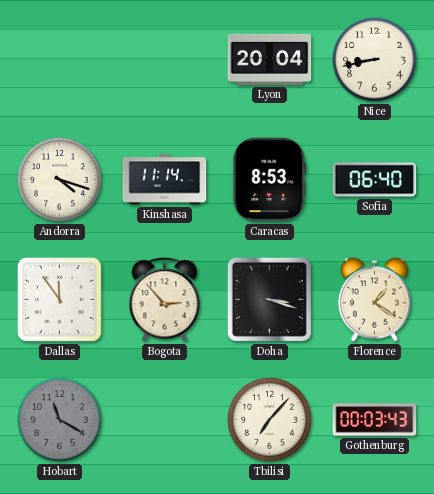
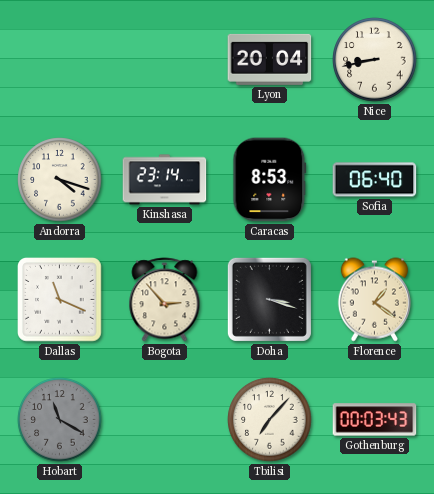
Kinshasa: 11:14 -> 23:14 (165, 180)
Dallas: 11:54 -> 11:19 (60, 300)
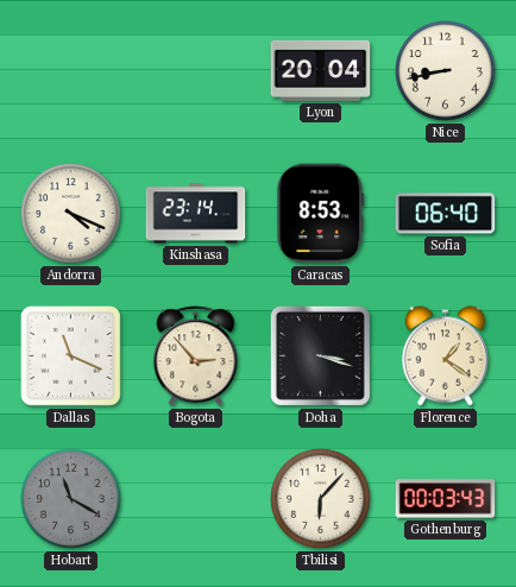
Andorra: 4:18 -> 4:19 (71, 214)
Tbilisi: 7:07 -> 6:07 (321, 499)
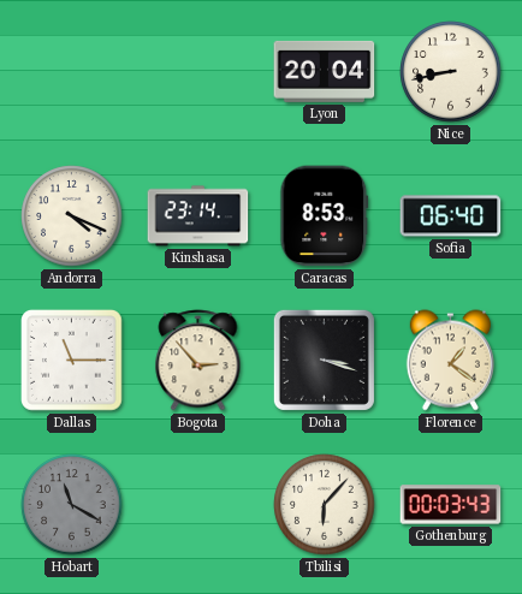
Dallas: 11:19 -> 11:15 (72, 361)
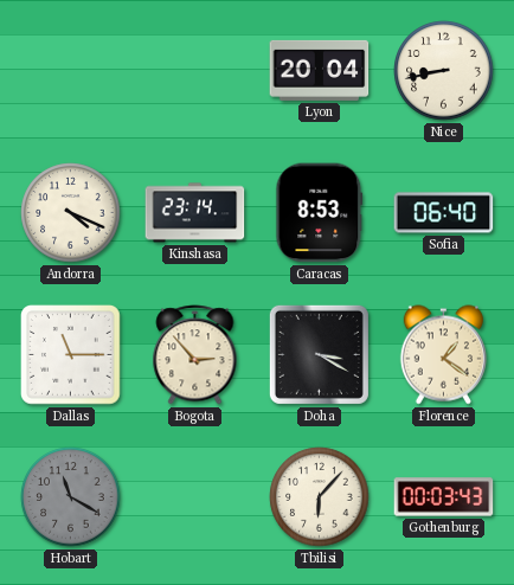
Doha: 3:18 -> 3:20 (319, 354)
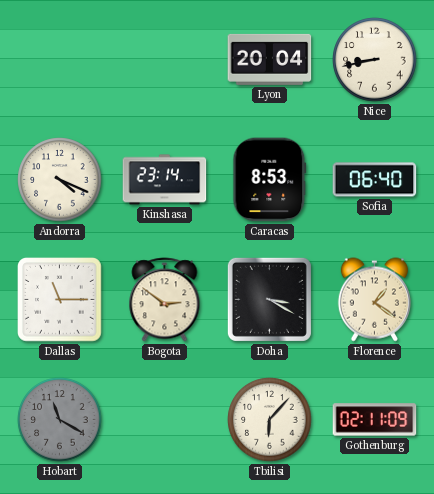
Bogota: 2:53 -> 2:51 (165, 300)
Gothenburg: 00:03 -> 02:11 (375, 420)
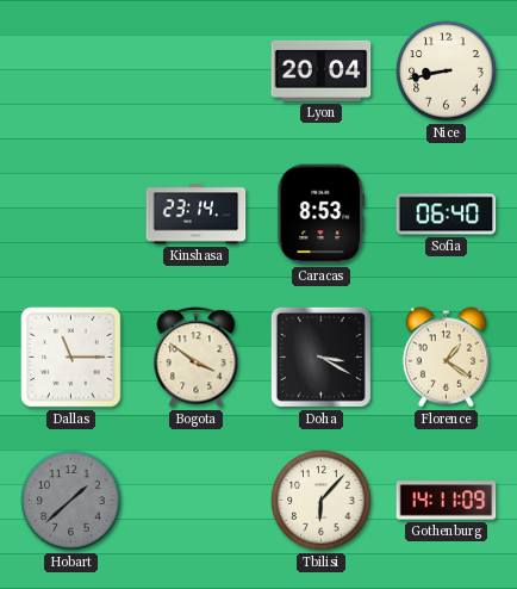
Andorra: 4:19 -> none (60, 180)
Bogota: 2:51 -> 3:51 (197, 358)
Hobart: 11:20 -> 1:38 (71, 501)
Gothenburg: 02:11 -> 14:11 (447, 501)
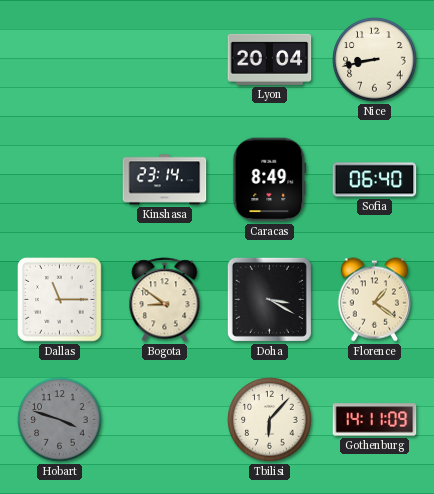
Caracas: 8:53 -> 8:49 (270, 180)
Bogota: 3:51 -> 8:51 (165, 300)
Hobart: 1:38 -> 3:48 (60, 420)
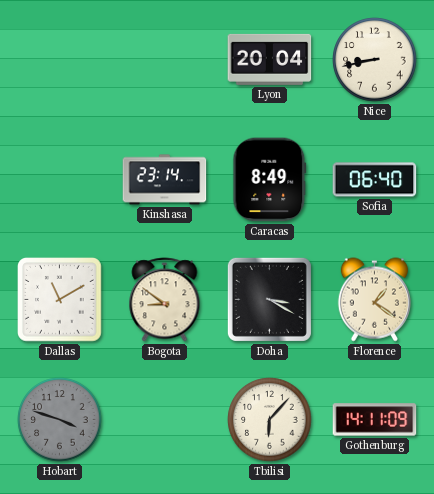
Dallas: 11:15 -> 11:10 (60, 300)
